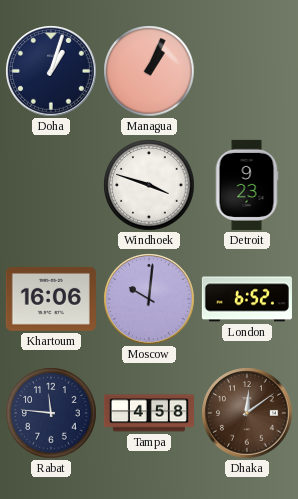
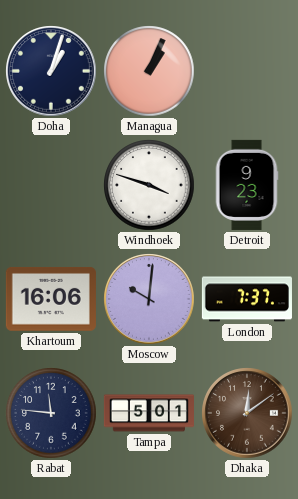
London: 6:52 -> 7:37 (247, 299)
Tampa: 4:58 -> 5:01 (149, 413)
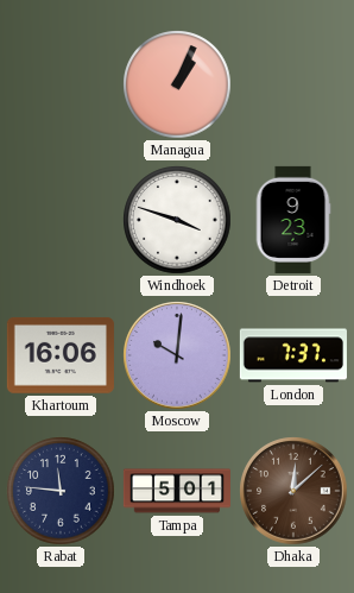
Doha: 1:03 -> none (51, 71)
Dhaka: 12:09 -> 12:08 (293, 491)
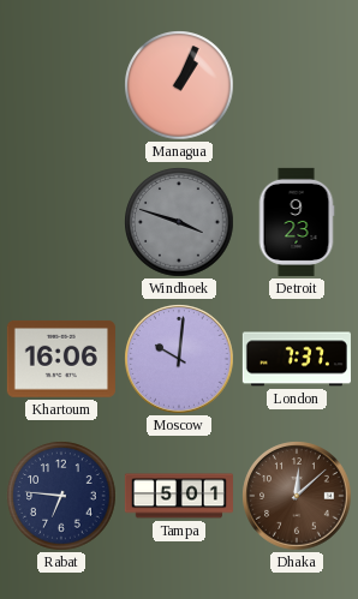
Windhoek dial: white -> grey (179, 222)
Rabat: 11:46 -> 6:46 (61, 496)
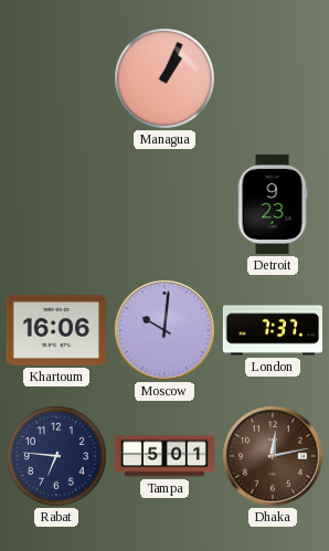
Windhoek: 3:48 -> none (179, 222)
Dhaka: 12:08 -> 12:13 (273, 456)
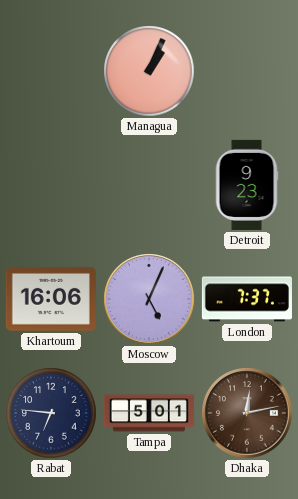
Moscow: 10:01 -> 5:04 (149, 299)
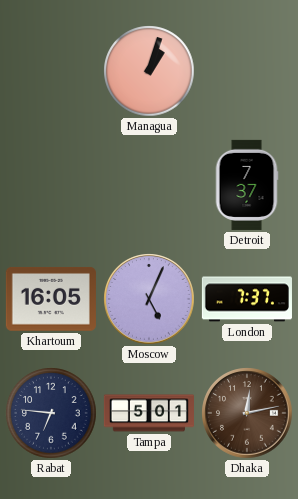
Managua: 1:04 -> 1:03 (149, 71)
Detroit: 9:23 -> 7:37 (247, 185)
Khartoum: 16:06 -> 16:05 (51, 299)
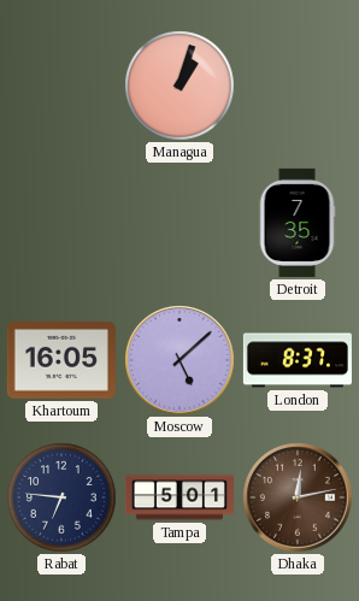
Detroit: 7:37 -> 7:35 (298, 223)
Moscow: 5:04 -> 5:08 (179, 360)
London: 7:37 -> 8:37 (298, 360)
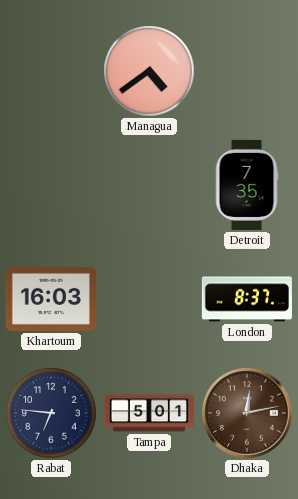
Managua: 1:03 -> 4:39 (149, 71)
Khartoum: 16:05 -> 16:03 (51, 299)
Moscow: 5:08 -> none (179, 360)
